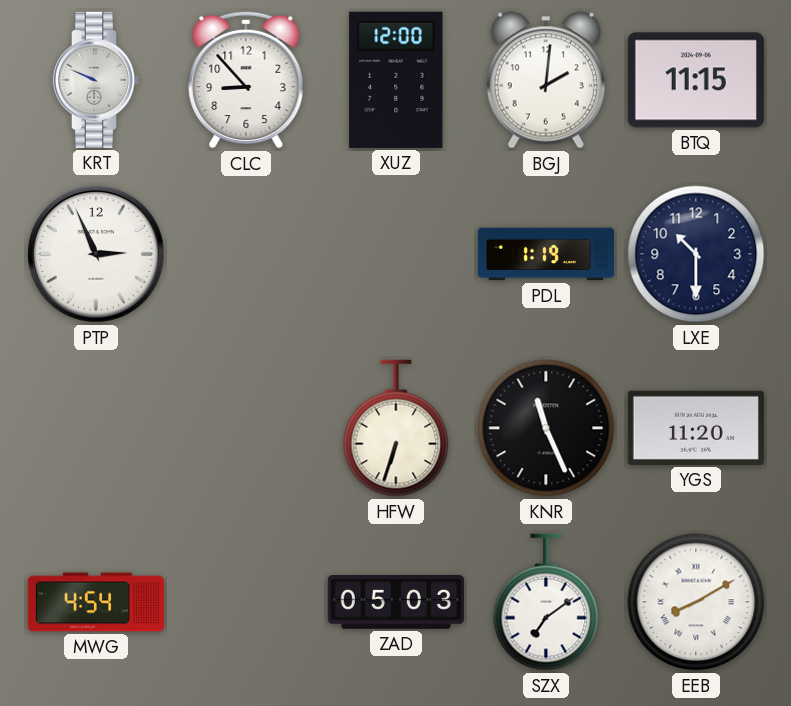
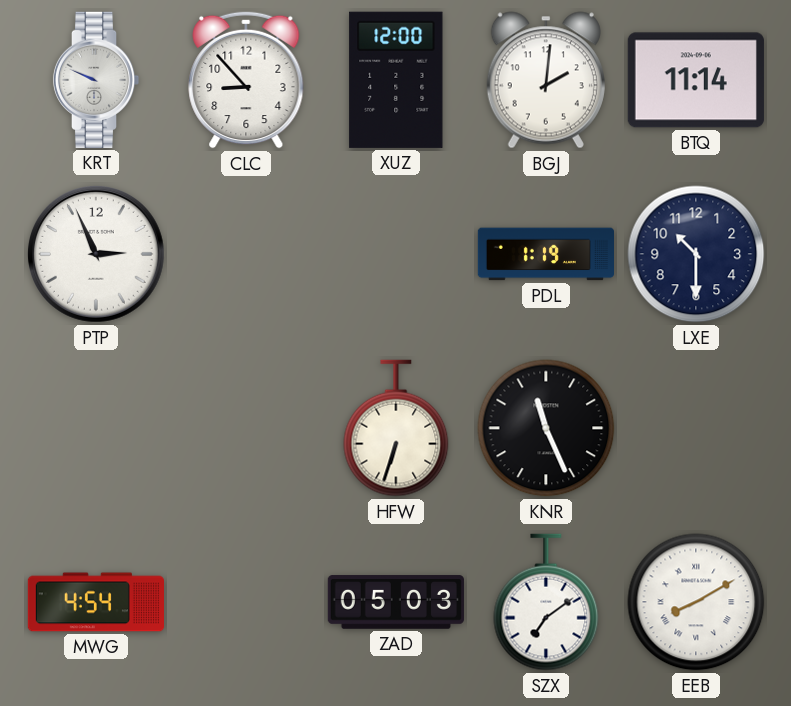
BTQ: 11:15 -> 11:14 (696, 80)
YGS: 11:20 -> none (696, 428)
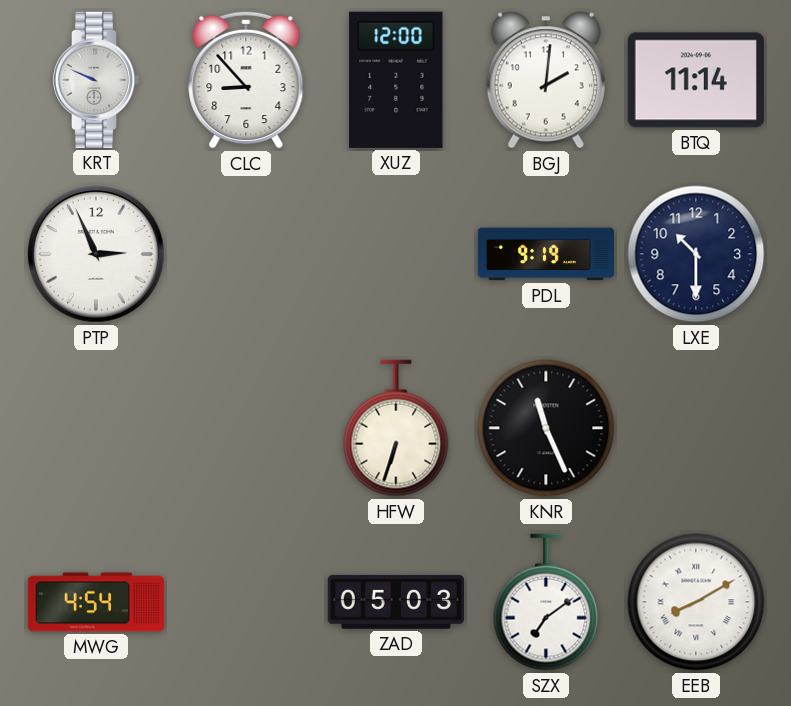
PDL: 1:19 -> 9:19 (545, 254)
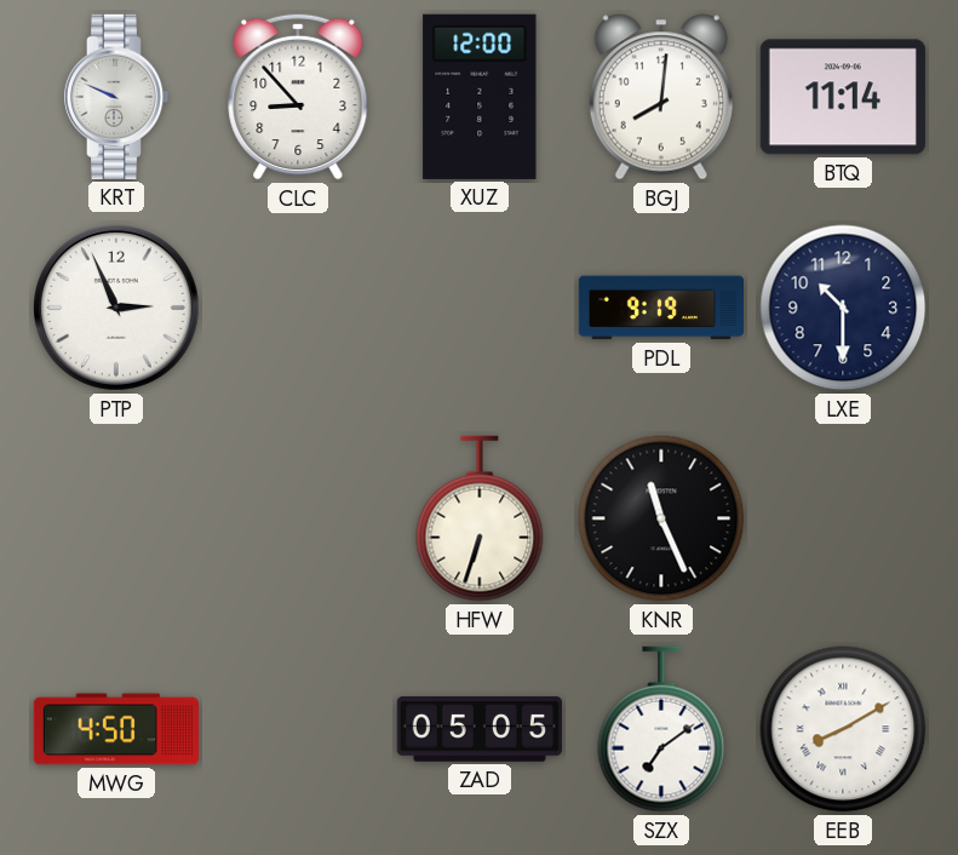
BGJ: 2:01 -> 8:01 (661, 97)
MWG: 4:54 -> 4:50 (115, 729)
ZAD: 05:03 -> 05:05 (480, 729)
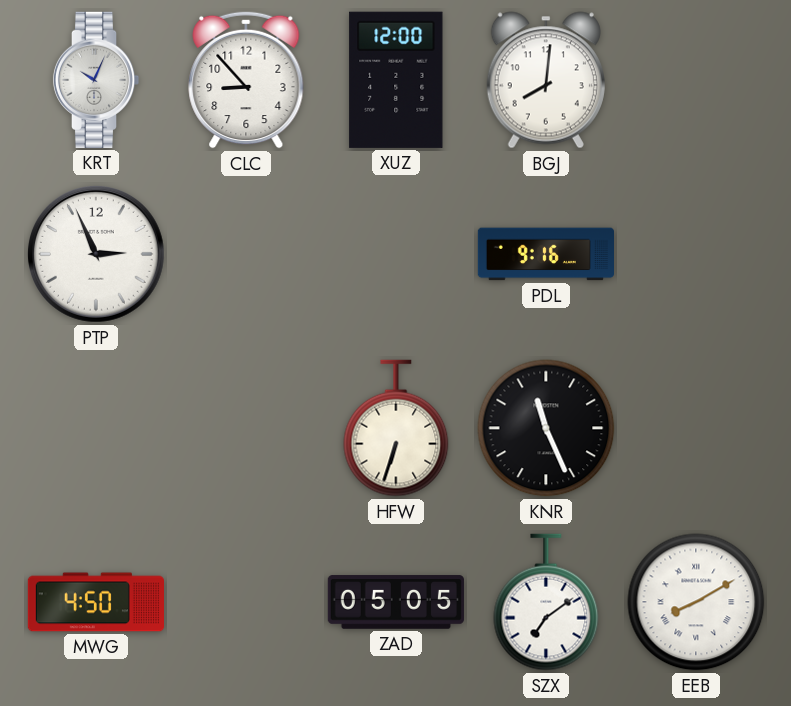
KRT: 9:49 -> 10:04 (96, 80)
BTQ: 11:14 -> none (843, 97)
PDL: 9:19 -> 9:16 (545, 254)
LXE: 10:30 -> none (843, 308)
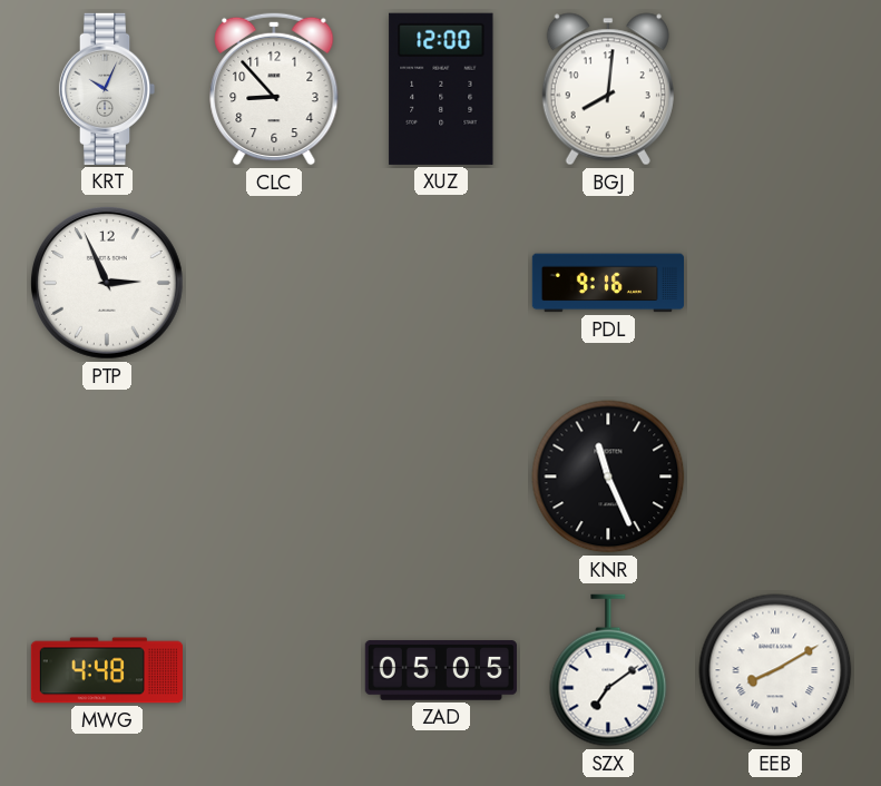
HFW: 6:33 -> none (396, 428)
MWG: 4:50 -> 4:48 (106, 670)
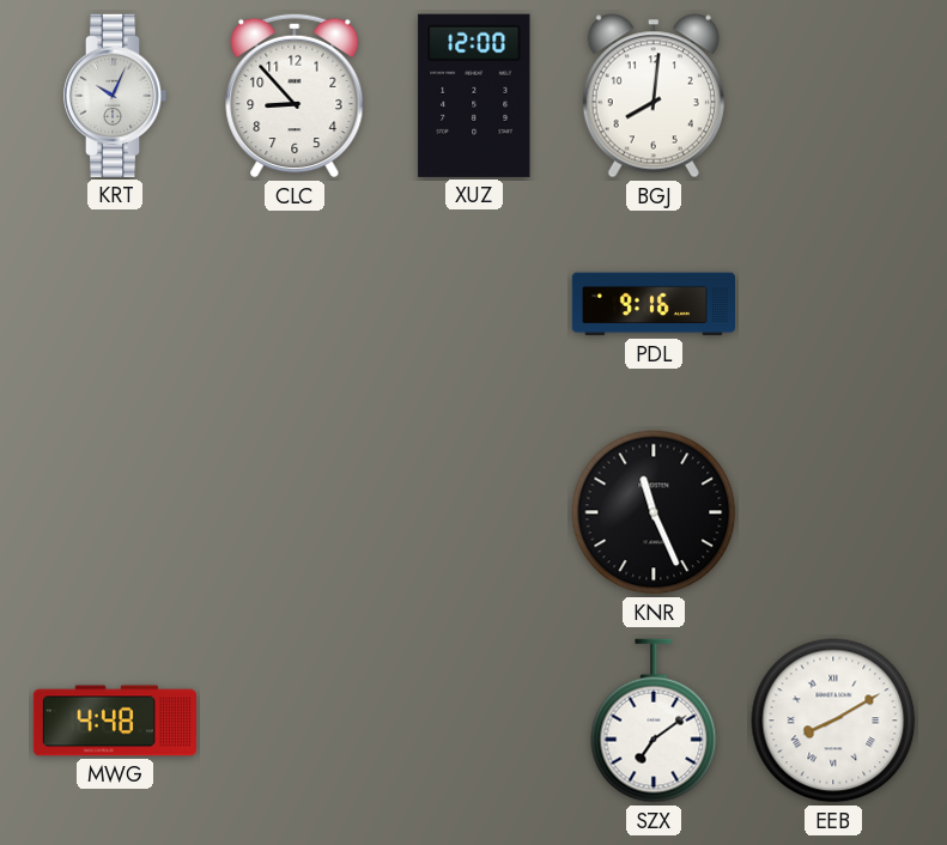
PTP: 2:56 -> none (107, 283)
ZAD: 05:05 -> none (441, 670)
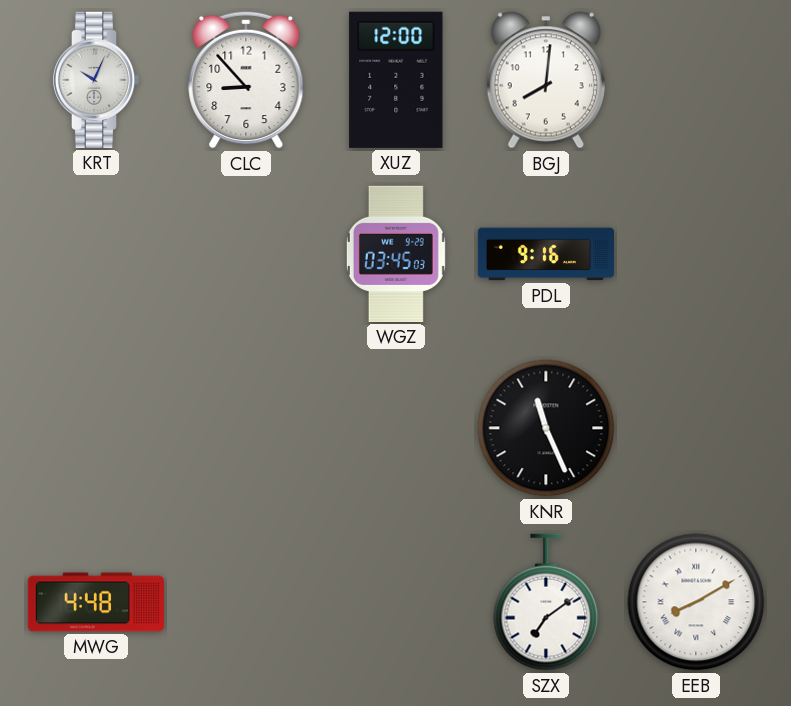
WGZ: none -> 03:45 (396, 254)
